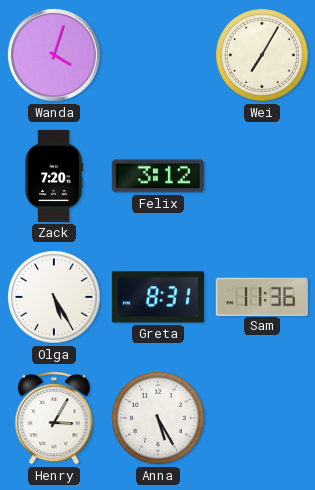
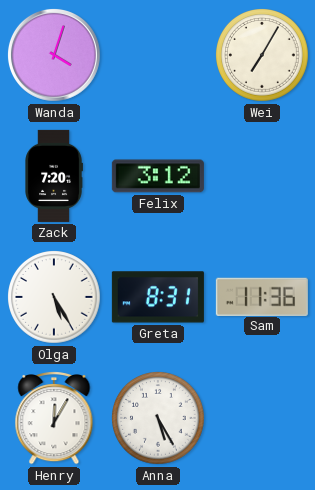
Henry: 3:05 -> 12:05 (54, 419)
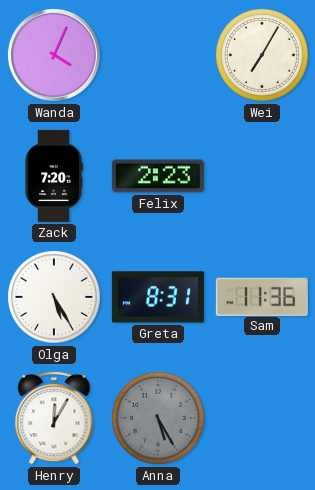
Wanda: 4:03 -> 4:04 (54, 55)
Felix: 3:12 -> 2:23 (158, 176)
Anna dial: white -> grey (159, 419)
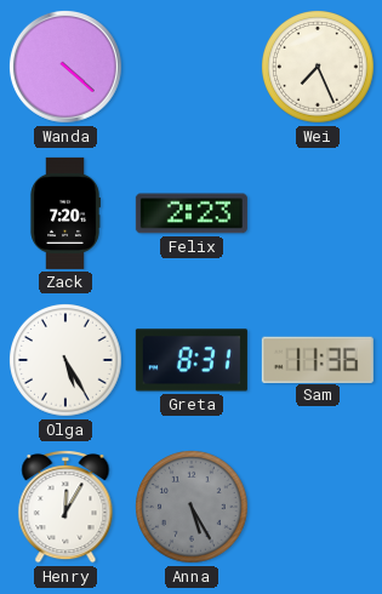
Wanda: 4:04 -> 4:22 (65, 67)
Wei: 7:05 -> 7:26 (319, 68)
